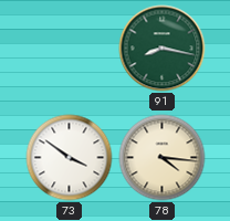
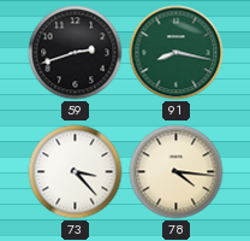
59: none -> 2:42 (76, 53)
73: 3:51 -> 3:23 (76, 172)
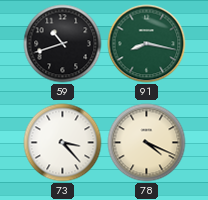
59: 2:42 -> 10:42 (63, 44)
78: 4:16 -> 4:19 (147, 143)
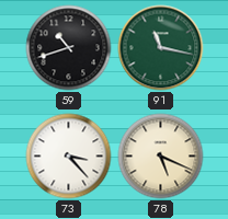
91: 8:17 -> 11:17 (161, 48)
78: 4:19 -> 5:19 (161, 157)
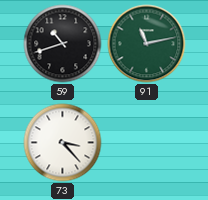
91: 11:17 -> 11:13 (147, 44)
78: 5:19 -> none (161, 157)
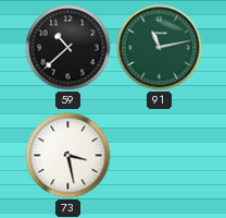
59: 10:42 -> 10:38 (68, 48)
73: 3:23 -> 3:28 (68, 156)
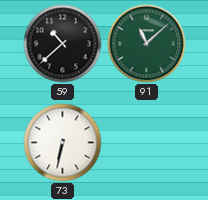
91: 11:13 -> 11:08 (147, 44)
73: 3:28 -> 6:32 (63, 143)
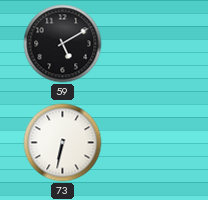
59: 10:38 -> 5:10 (63, 44)
91: 11:08 -> none (147, 44)
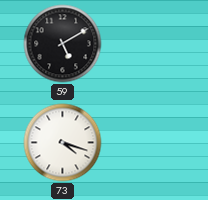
73: 6:32 -> 4:18 (63, 143)
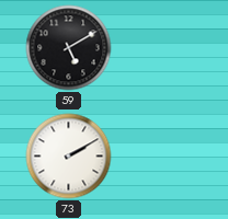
73: 4:18 -> 2:10 (69, 157)
